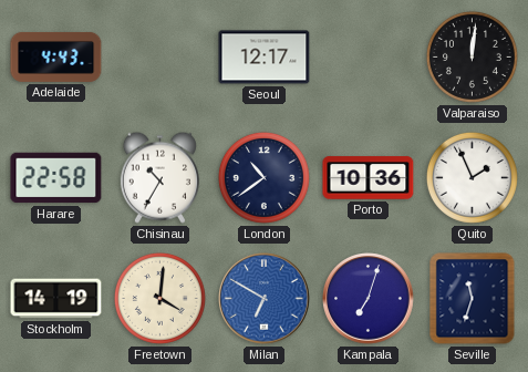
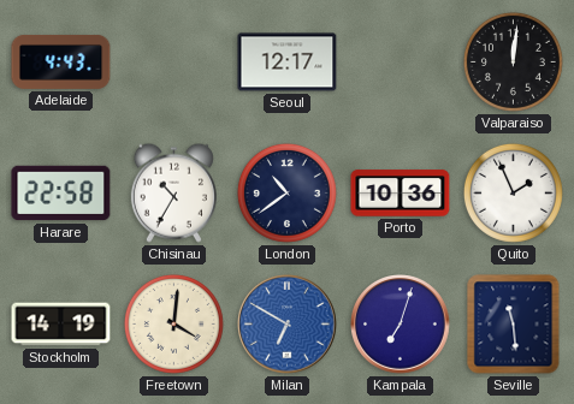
Seville: 11:33 -> 11:29 (514, 325)
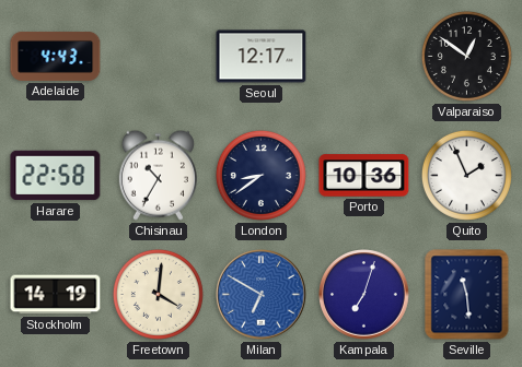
Valparaiso: 12:01 -> 12:51 (466, 56)
London: 10:39 -> 8:39 (260, 175)
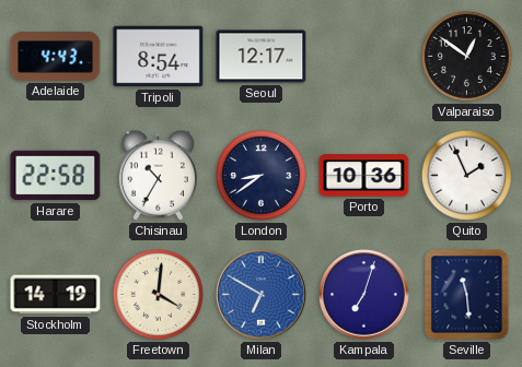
Tripoli: none -> 8:54 (159, 57)
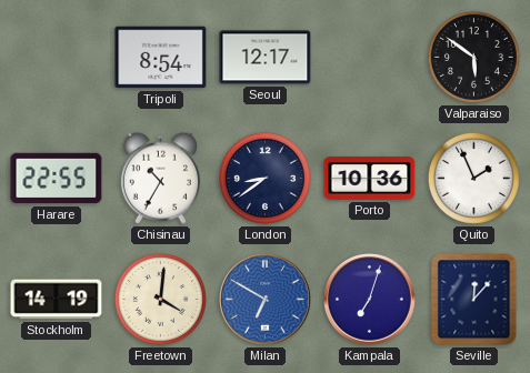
Adelaide: 4:43 -> none (56, 56)
Valparaiso: 12:51 -> 5:51 (473, 57)
Harare: 22:58 -> 22:55 (57, 179)
Seville: 11:29 -> 12:07 (474, 300)
